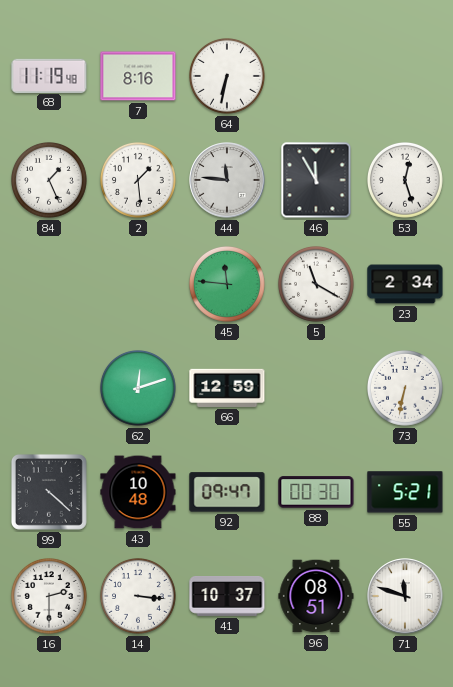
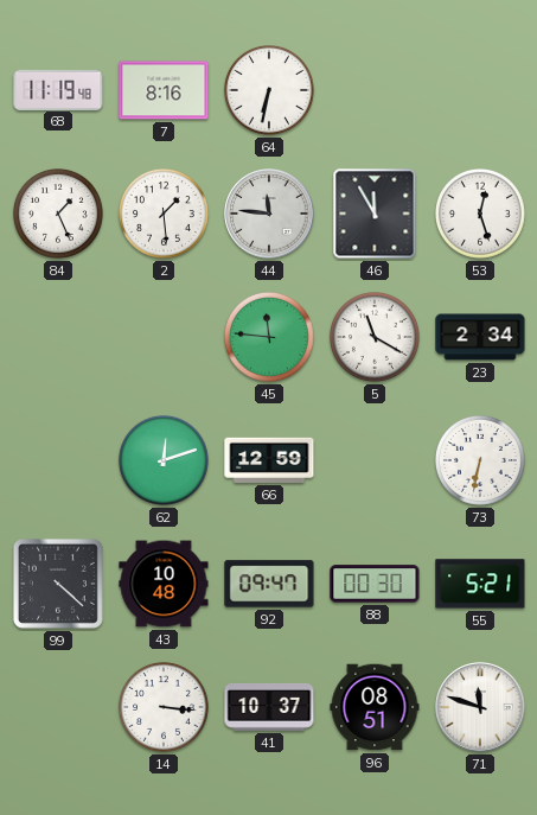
16: 2:30 -> none (50, 597)
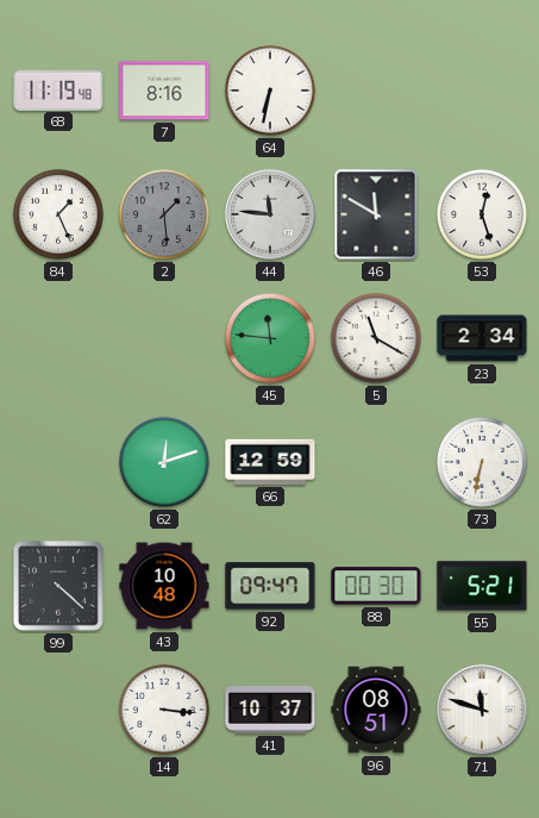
2 dial: white -> grey (165, 216)
46: 11:55 -> 11:50 (376, 214)
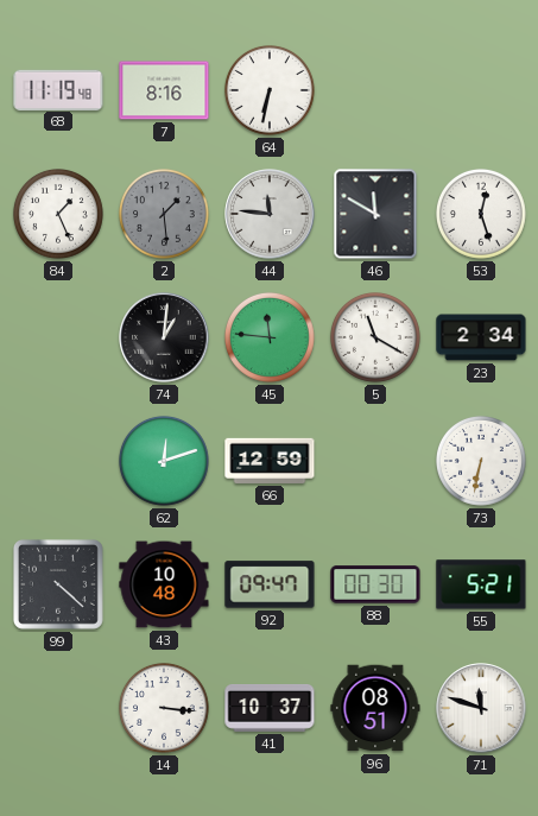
74: none -> 1:01 (164, 337)
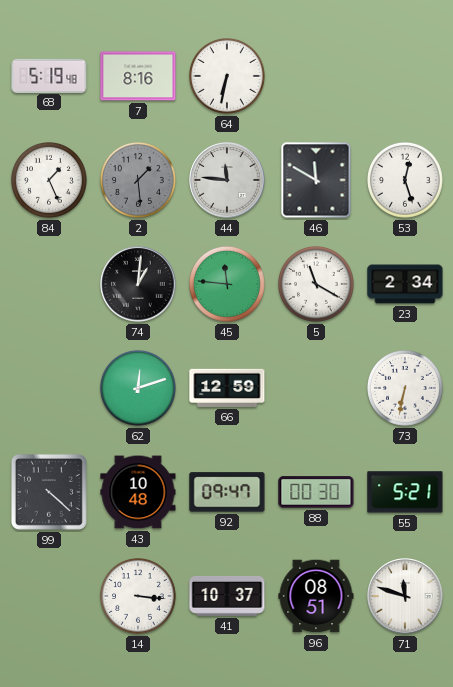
68: 11:19 -> 5:19 (49, 75)
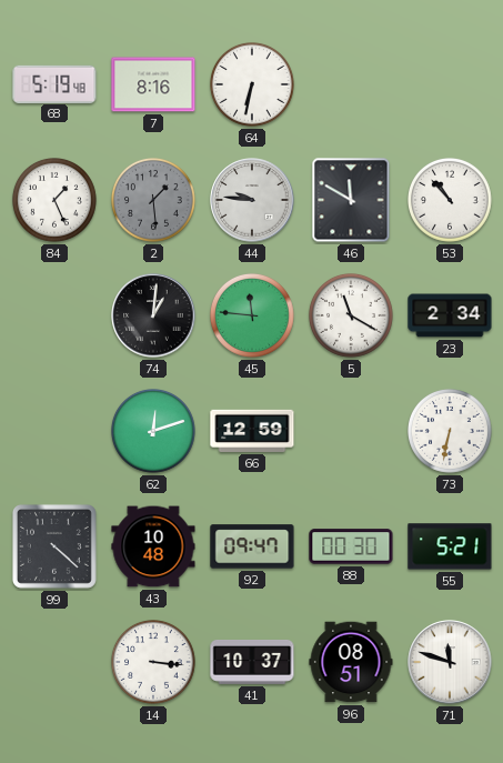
44: 11:46 -> 9:46 (252, 200)
53: 12:27 -> 10:53 (451, 201)
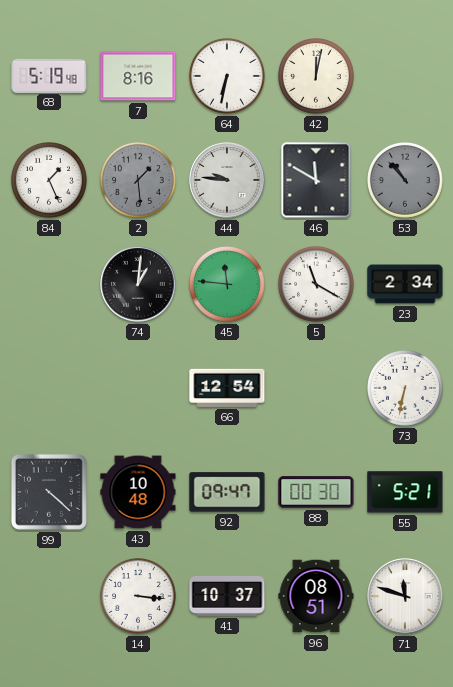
42: none -> 12:02 (317, 77)
53 dial: white -> grey (406, 181)
62: 12:12 -> none (154, 432)
66: 12:59 -> 12:54 (227, 388)
